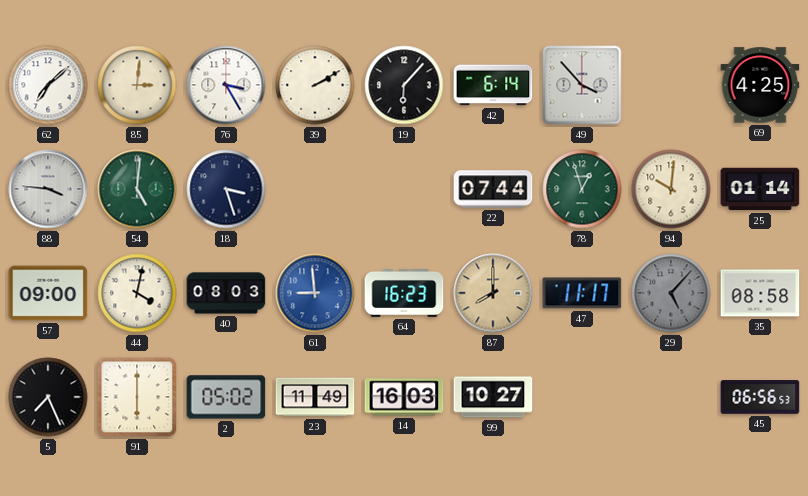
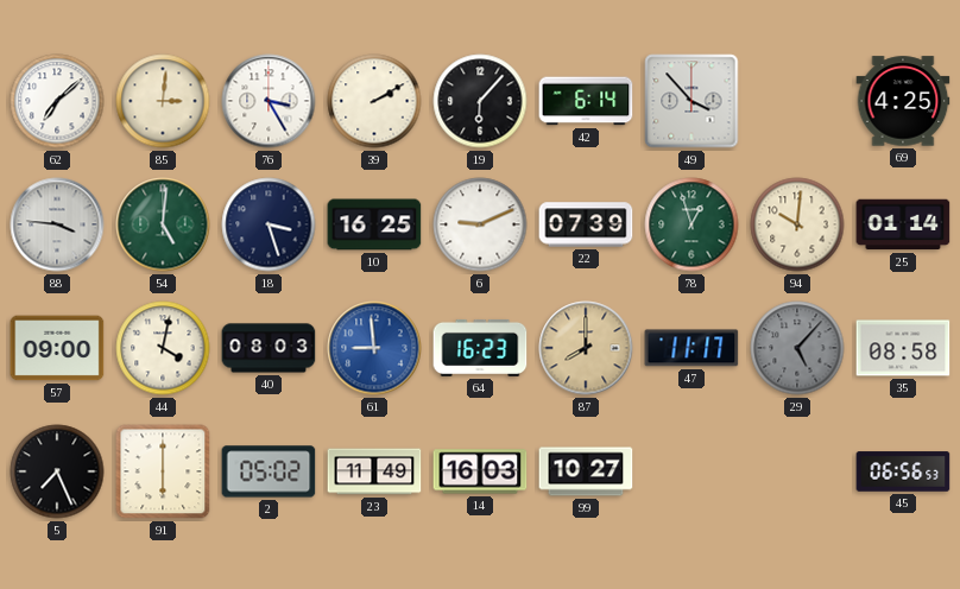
10: none -> 16:25 (374, 224)
6: none -> 9:11 (480, 224)
22: 07:44 -> 07:39 (586, 224)
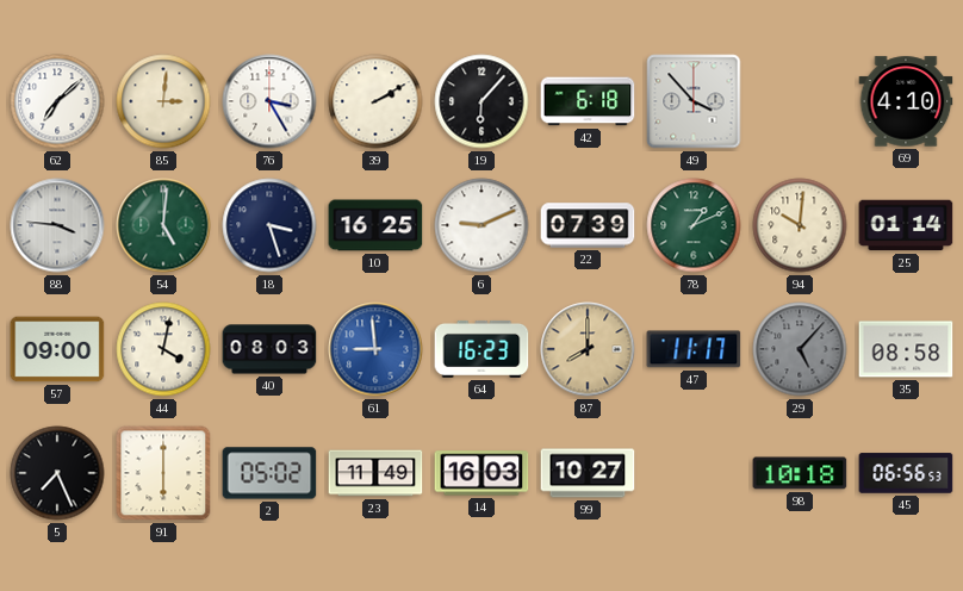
42: 6:14 -> 6:18 (588, 101)
69: 4:25 -> 4:10 (906, 101)
78: 12:57 -> 1:11 (694, 225)
98: none -> 10:18 (800, 473)
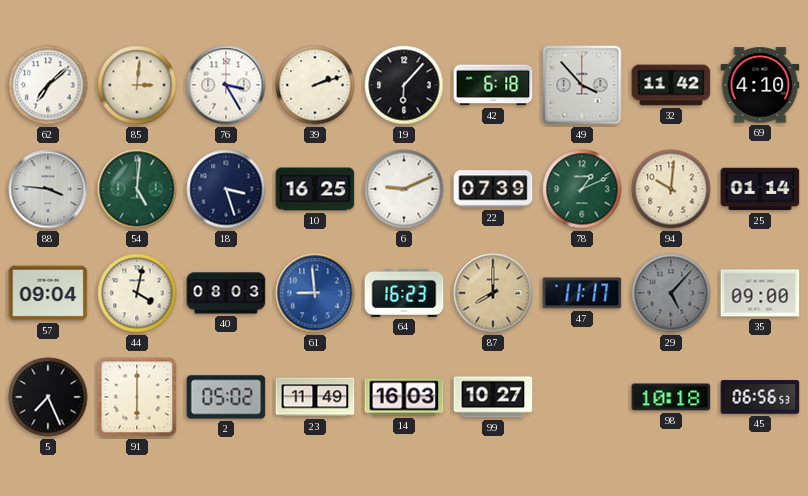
39: 2:10 -> 2:12 (315, 85)
32: none -> 11:42 (671, 85)
57: 09:00 -> 09:04 (48, 293)
35: 08:58 -> 09:00 (760, 293)
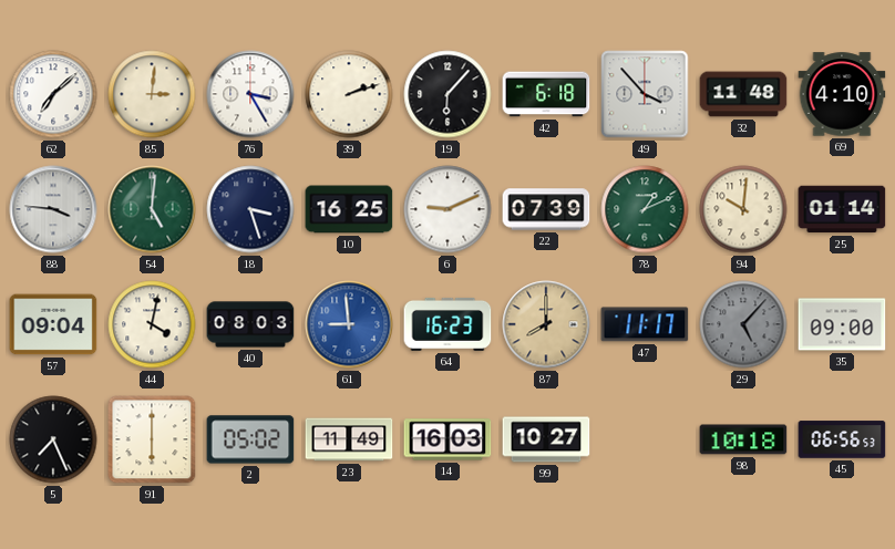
32: 11:42 -> 11:48 (743, 94)
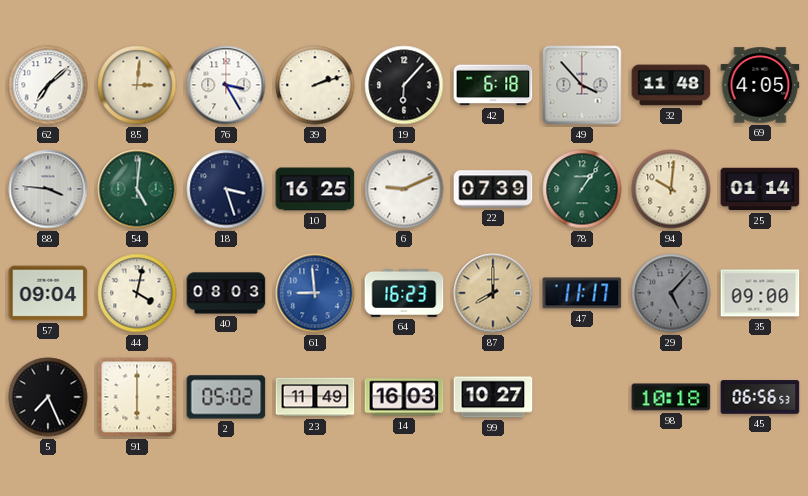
69: 4:10 -> 4:05 (760, 85)
78: 1:11 -> 1:06 (582, 189)
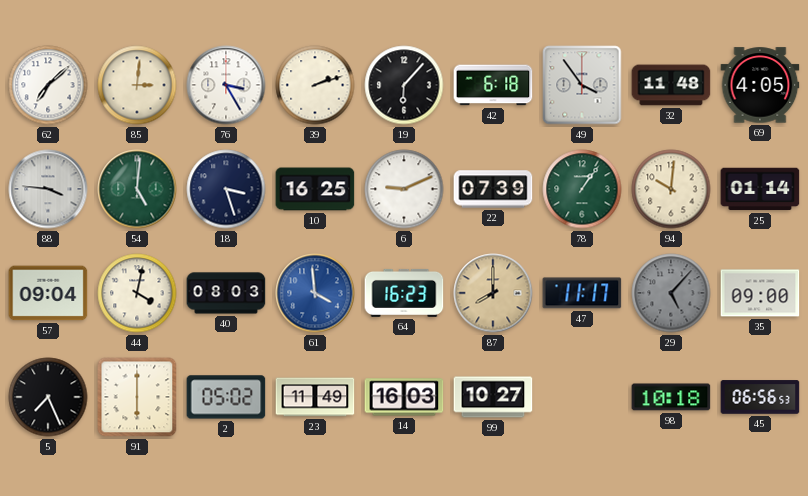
49: 3:53 -> 3:54 (582, 85)
61: 8:59 -> 3:59 (315, 293)
